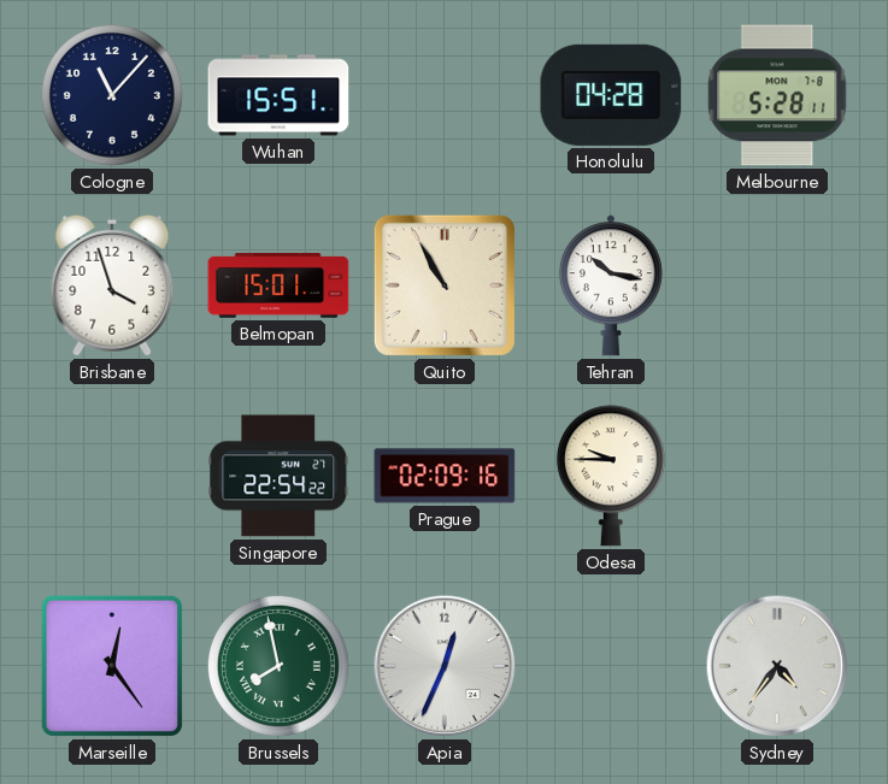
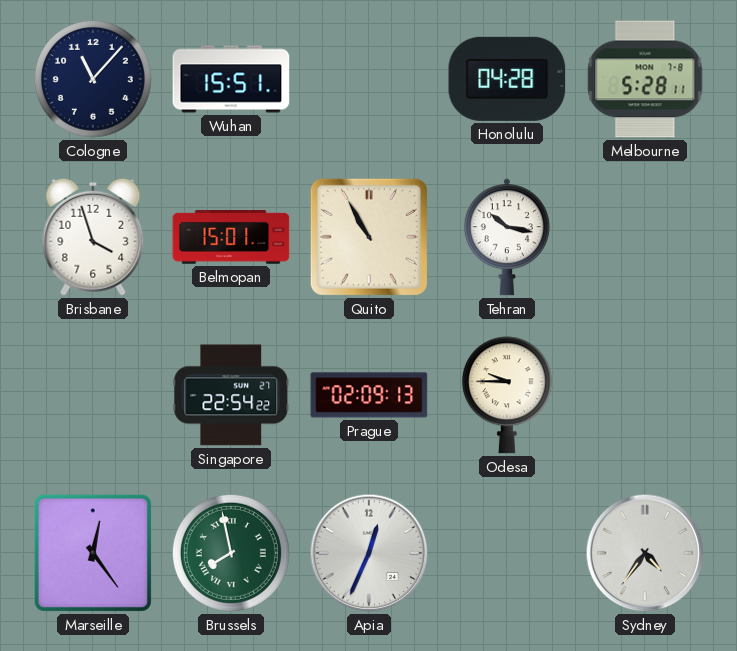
Prague: 02:09:16 -> 02:09:13 (369, 395)
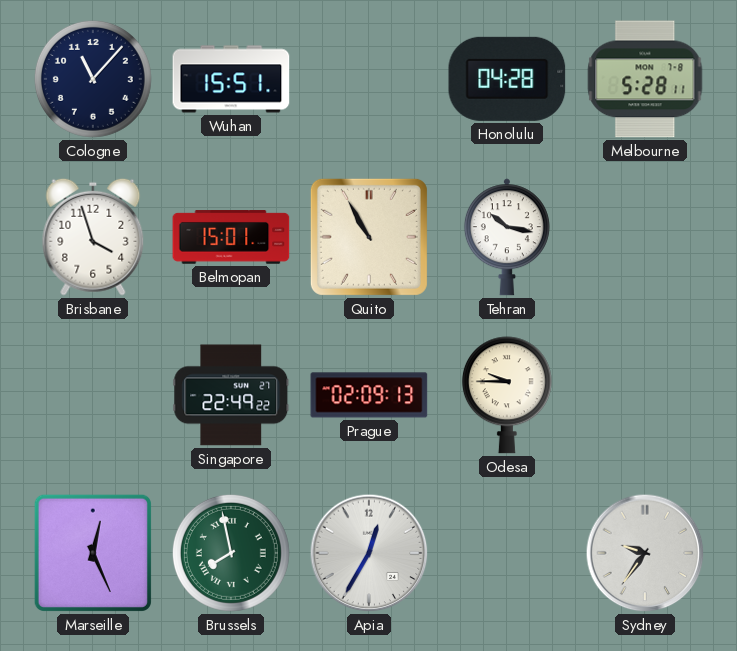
Singapore: 22:54 -> 22:49 (231, 395)
Marseille: 12:24 -> 12:26 (93, 553)
Apia: 12:34 -> 12:35 (369, 553)
Sydney: 4:36 -> 9:36 (645, 553)
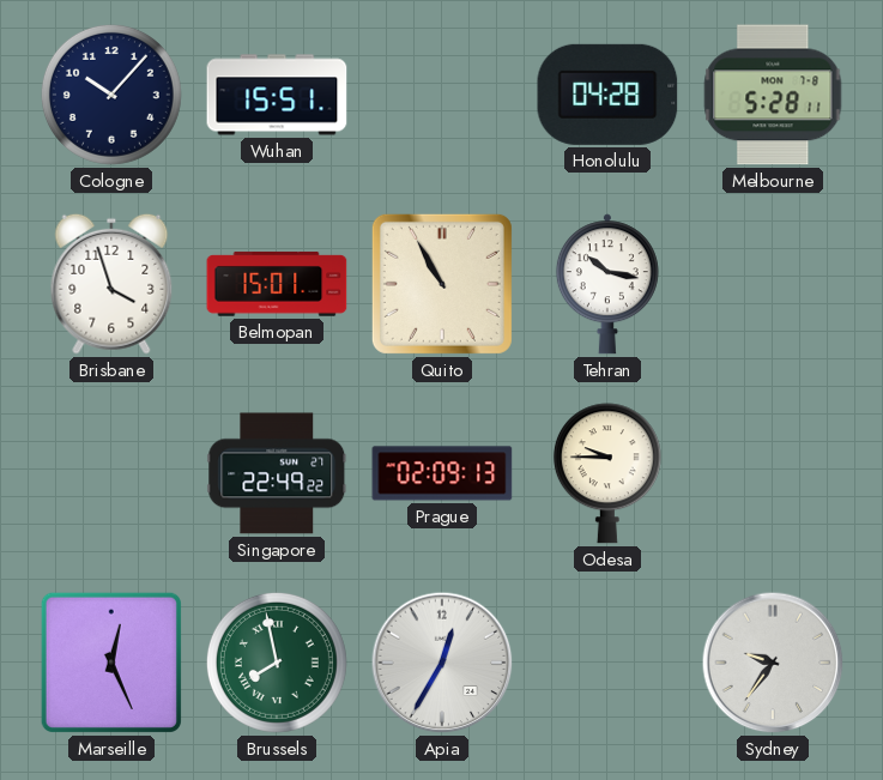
Cologne: 11:07 -> 10:07 (111, 95)
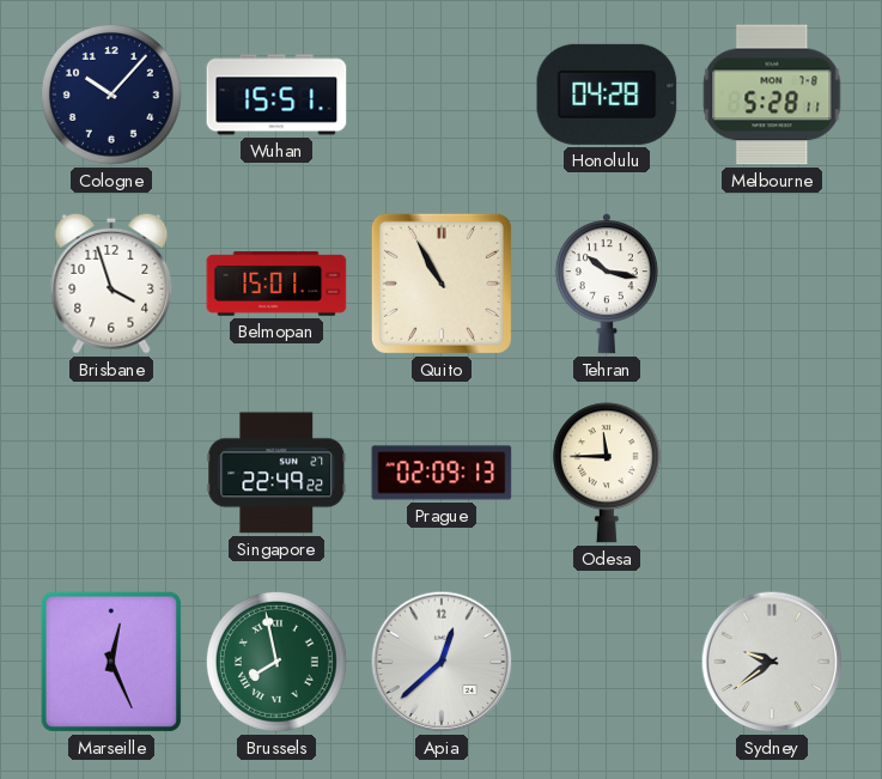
Odesa: 9:45 -> 11:45 (607, 473)
Apia: 12:35 -> 12:38 (442, 662)
Sydney: 9:36 -> 9:39 (772, 662)
